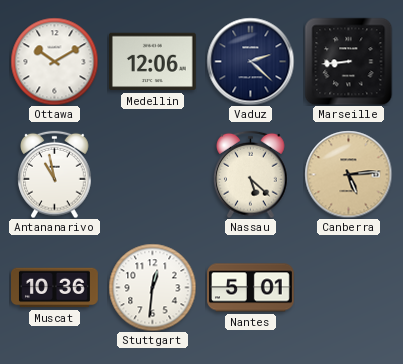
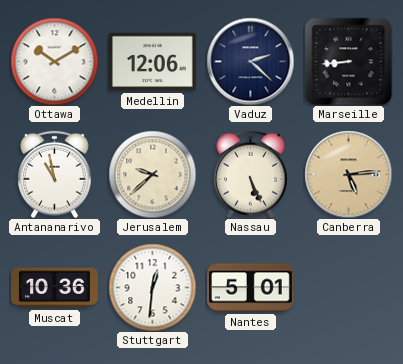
Jerusalem: none -> 9:38 (152, 174)
Nassau: 5:22 -> 5:26 (251, 174)
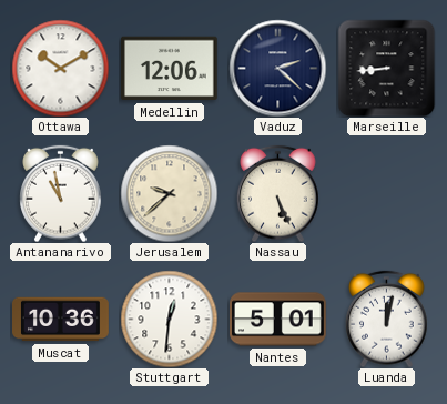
Canberra: 5:14 -> none (348, 174)
Luanda: none -> 12:02 (387, 319)
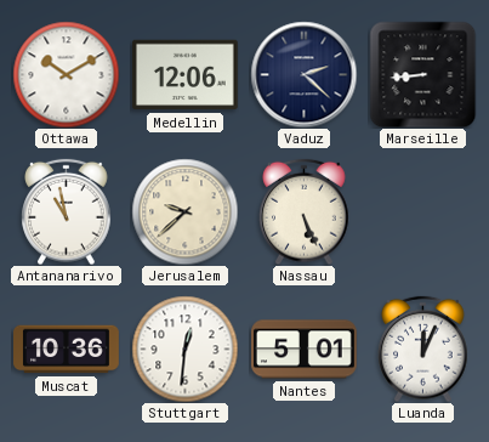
Luanda: 12:02 -> 12:04 (423, 348)
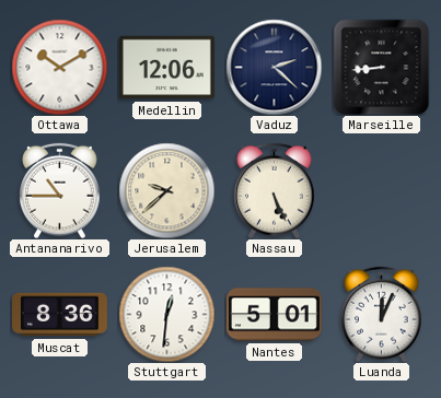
Antananarivo: 10:58 -> 10:45 (60, 190)
Muscat: 10:36 -> 8:36 (60, 315)
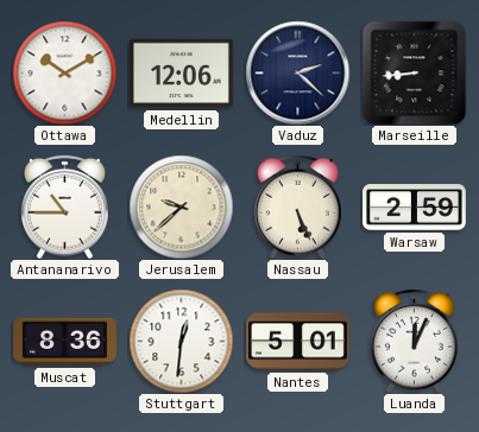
Warsaw: none -> 2:59 (415, 208)
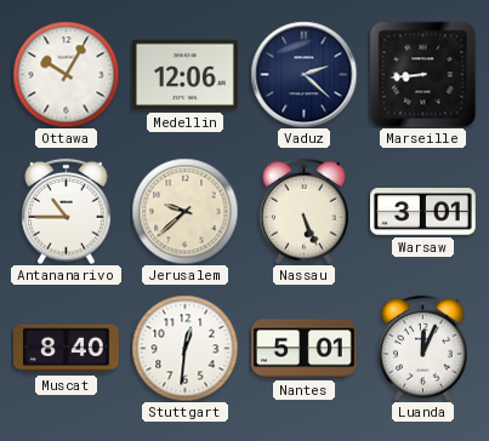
Ottawa: 10:10 -> 10:05 (66, 74)
Warsaw: 2:59 -> 3:01 (423, 212)
Muscat: 8:36 -> 8:40 (67, 349)
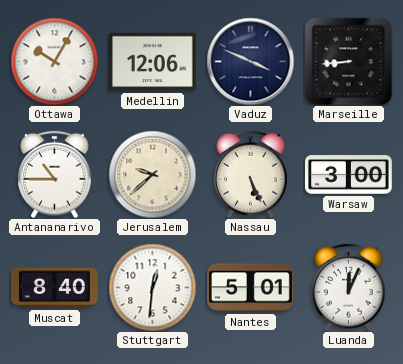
Vaduz: 2:22 -> 3:49 (250, 61)
Warsaw: 3:01 -> 3:00 (349, 175)
